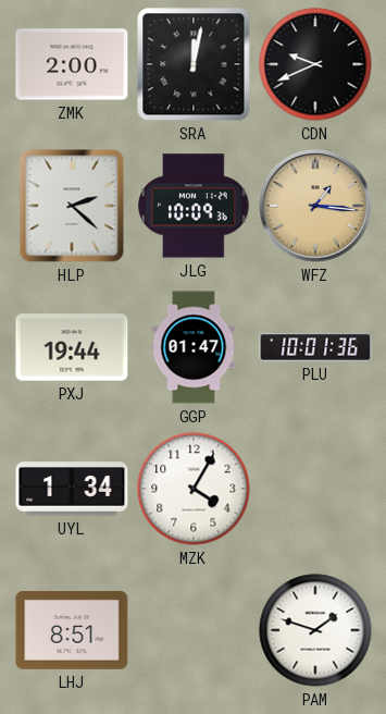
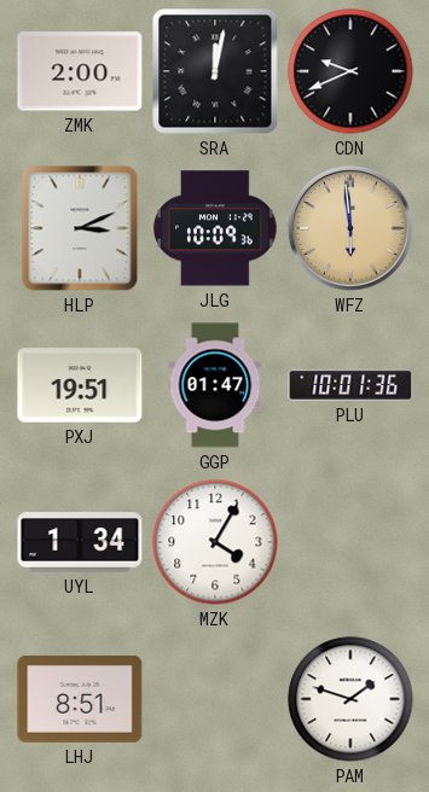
HLP: 2:22 -> 3:11 (80, 228)
WFZ: 1:16 -> 5:59 (350, 228)
PXJ: 19:44 -> 19:51 (80, 385)
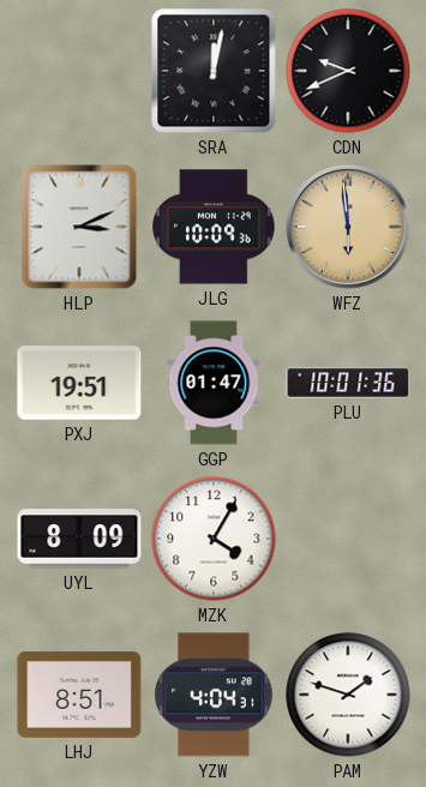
ZMK: 2:00 -> none (80, 71)
UYL: 1:34 -> 8:09 (79, 539)
YZW: none -> 4:04 (214, 695)
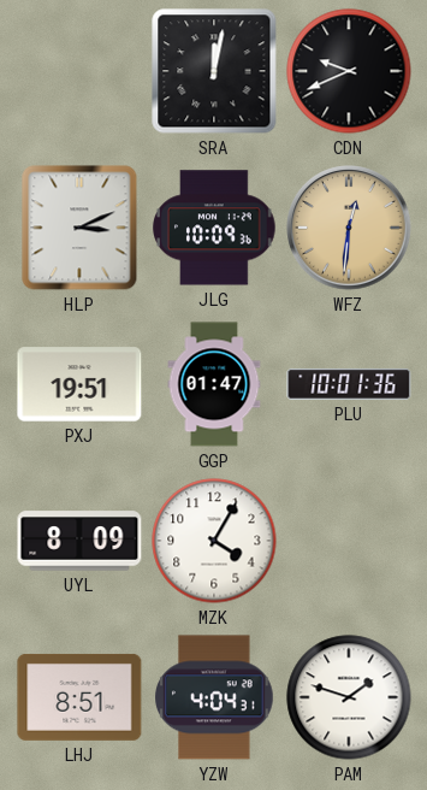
WFZ: 5:59 -> 12:31 (349, 228)
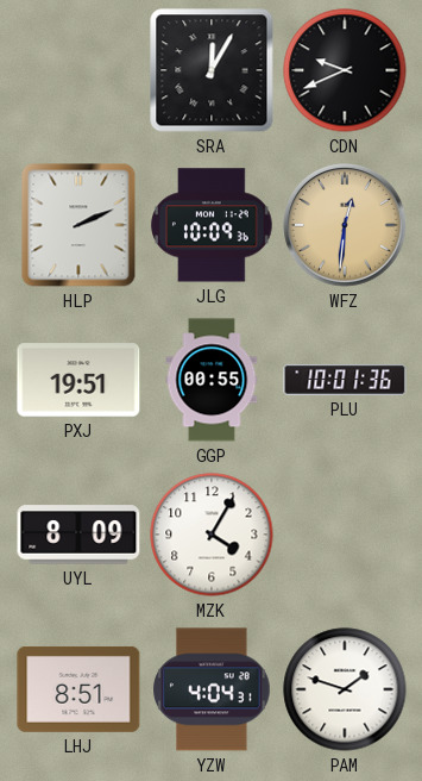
SRA: 12:02 -> 12:05 (212, 70)
HLP: 3:11 -> 2:11 (78, 225)
GGP: 01:47 -> 00:55 (212, 380)
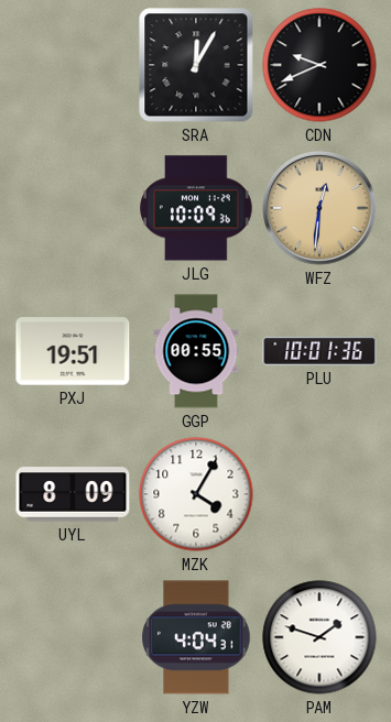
HLP: 2:11 -> none (78, 225)
LHJ: 8:51 -> none (78, 689)
